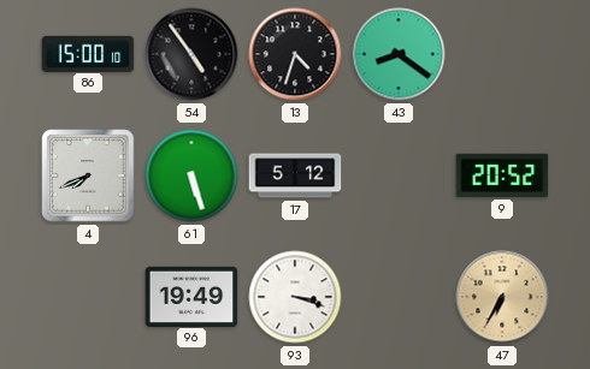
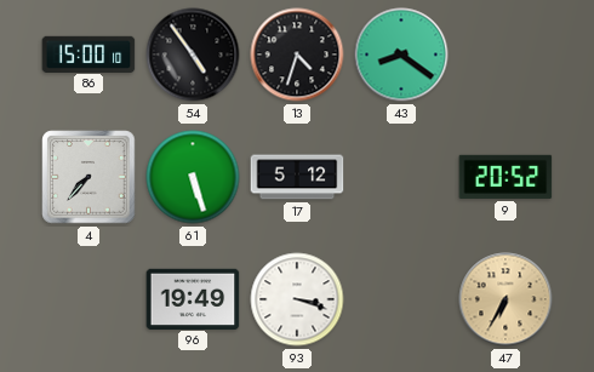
4: 7:41 -> 7:37 (88, 177)
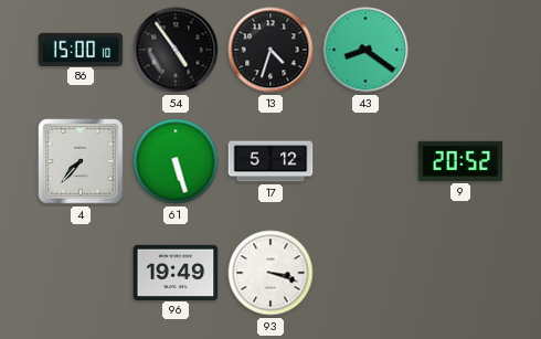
47: 6:35 -> none (506, 299)
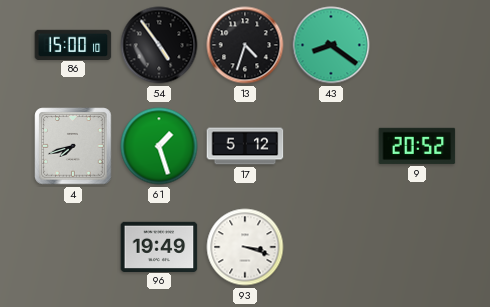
4: 7:37 -> 7:42 (73, 146)
61: 5:27 -> 1:27 (159, 146)
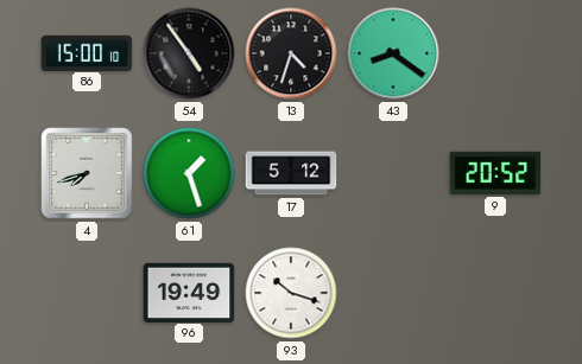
93: 3:18 -> 10:18 (291, 293)
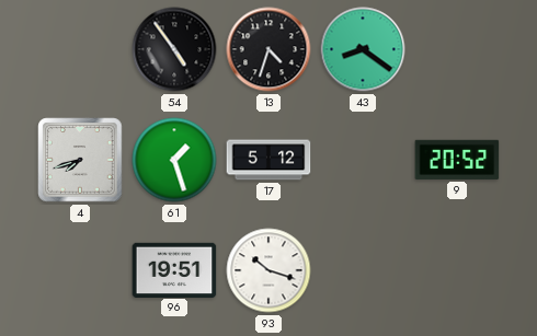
86: 15:00 -> none (87, 52)
96: 19:49 -> 19:51 (174, 269)
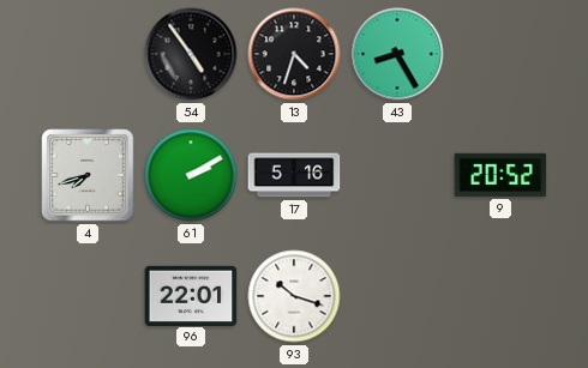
43: 8:21 -> 8:25 (397, 54)
61: 1:27 -> 2:10 (191, 175)
17: 5:12 -> 5:16 (294, 175)
96: 19:51 -> 22:01 (191, 295)
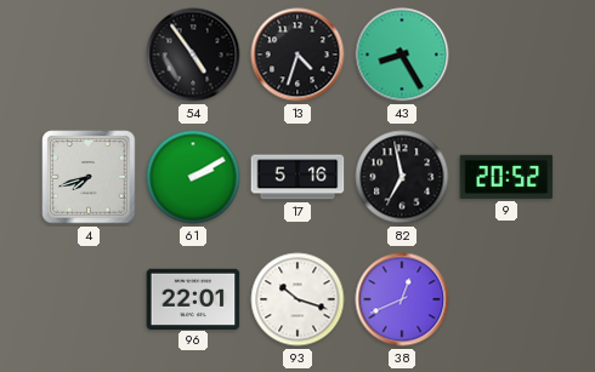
82: none -> 6:58 (402, 177)
38: none -> 12:41 (402, 299)
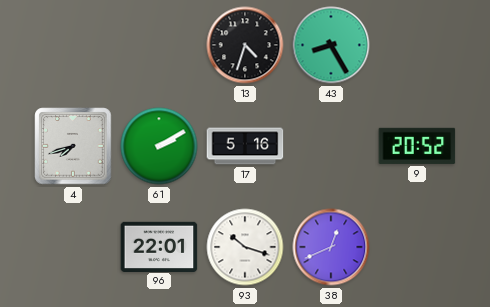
54: 4:54 -> none (193, 55)
82: 6:58 -> none (402, 177)
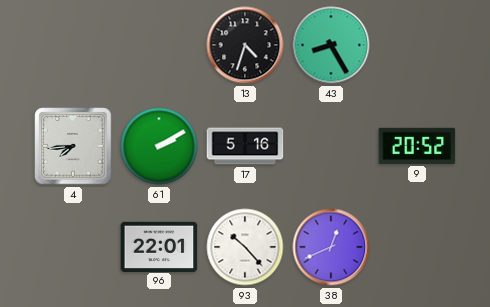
4: 7:42 -> 7:44 (73, 146)
93: 10:18 -> 10:23 (245, 247)
